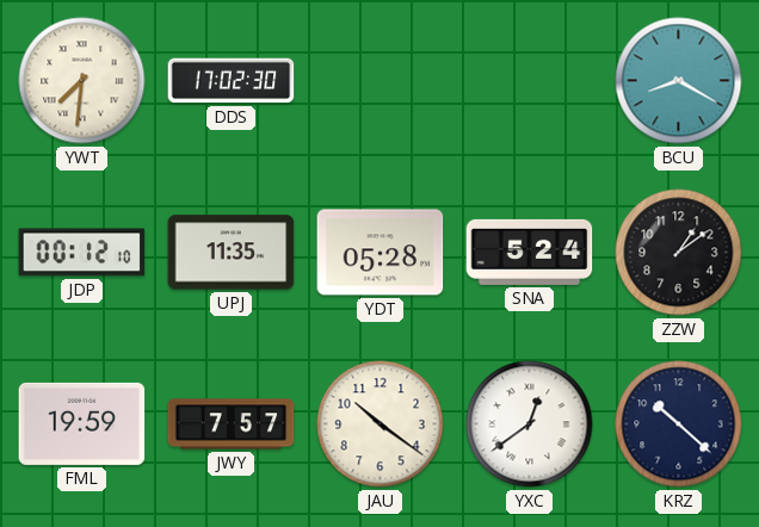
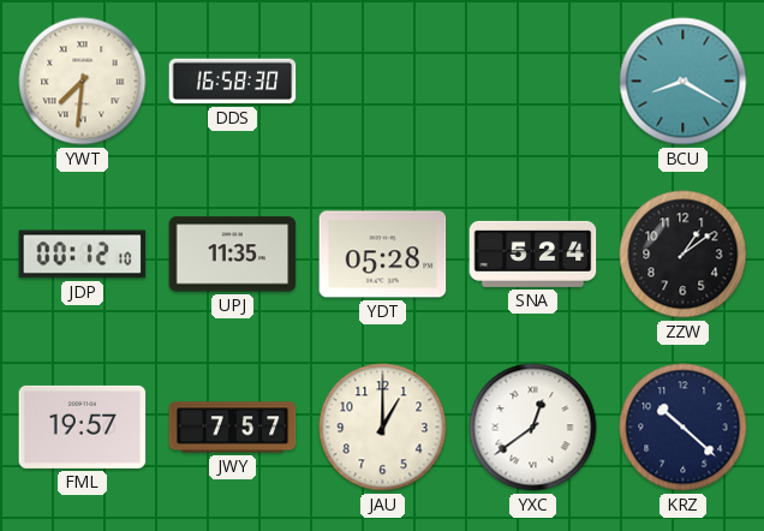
DDS: 17:02 -> 16:58 (233, 82)
FML: 19:59 -> 19:57 (83, 426)
JAU: 10:21 -> 1:00 (383, 428)
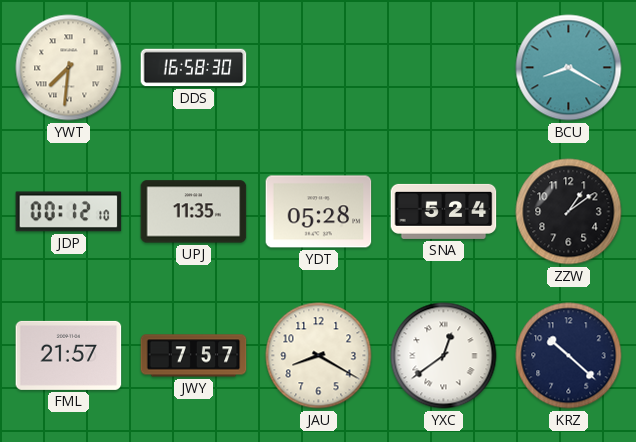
FML: 19:57 -> 21:57 (69, 355)
JAU: 1:00 -> 8:20 (319, 356)
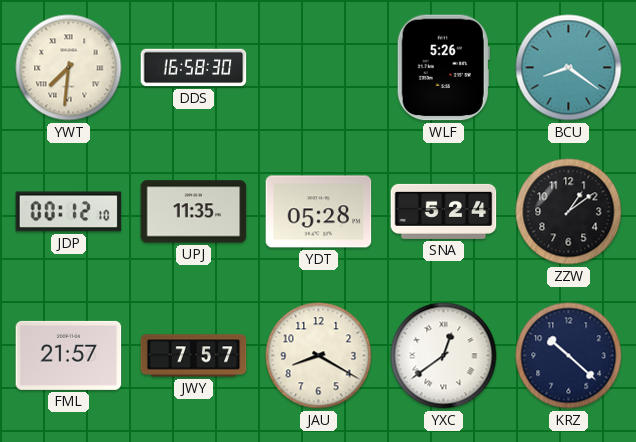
WLF: none -> 5:26 (443, 68)
BCU: 8:20 -> 8:21 (569, 68)
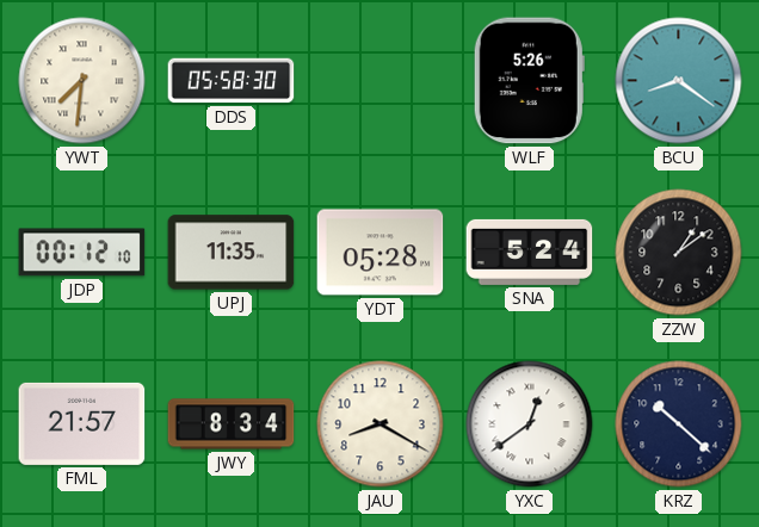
DDS: 16:58 -> 05:58 (232, 81)
JWY: 7:57 -> 8:34 (232, 424)
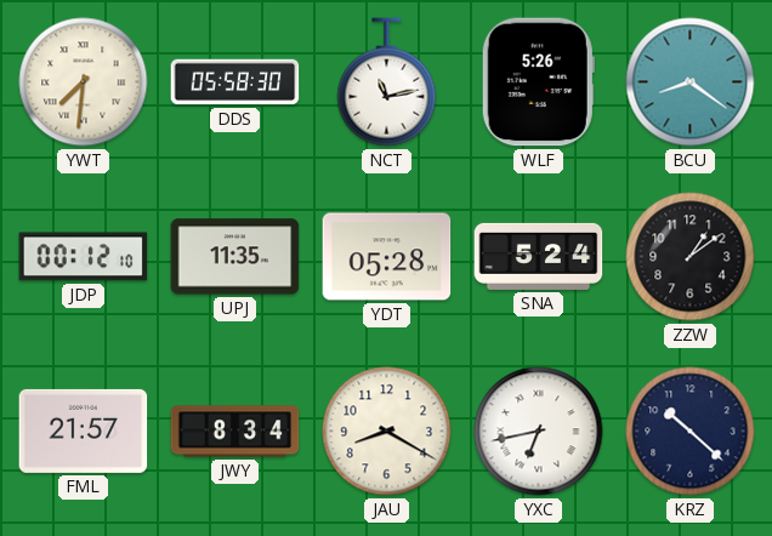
NCT: none -> 11:13 (387, 82)
YXC: 12:39 -> 6:43 (539, 432)
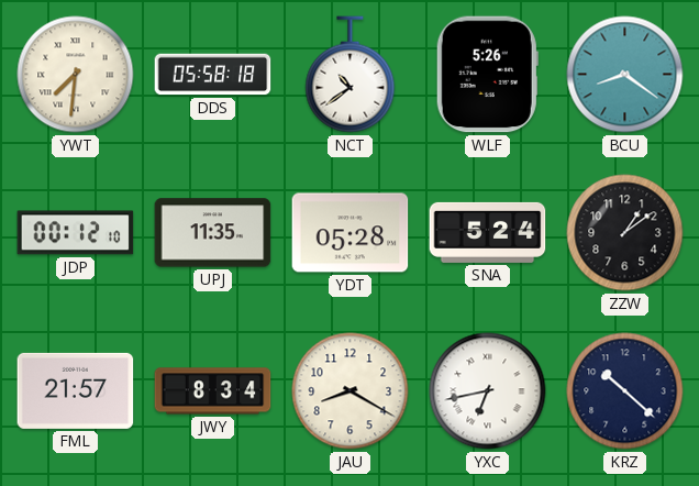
DDS: 05:58:30 -> 05:58:18 (213, 75)
NCT: 11:13 -> 10:39 (351, 75)
